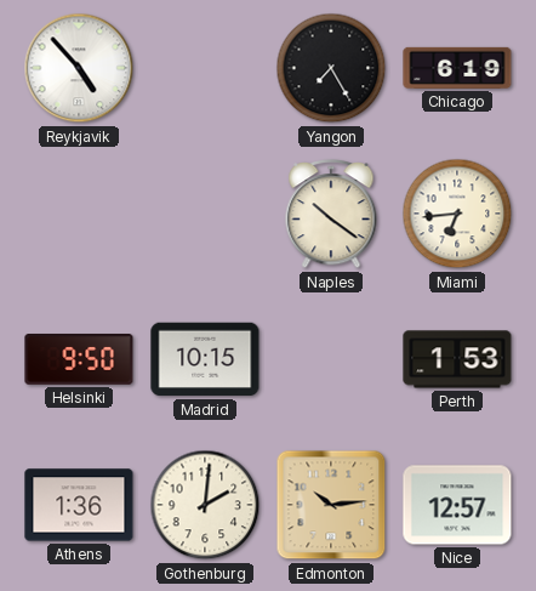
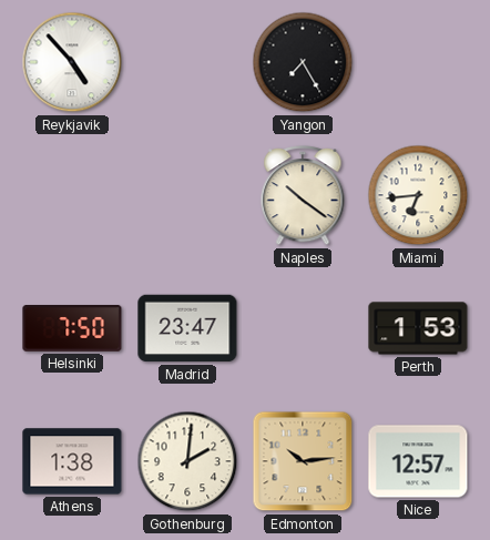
Chicago: 6:19 -> none (457, 68)
Helsinki: 9:50 -> 7:50 (72, 329)
Madrid: 10:15 -> 23:47 (187, 328)
Athens: 1:36 -> 1:38 (72, 461)
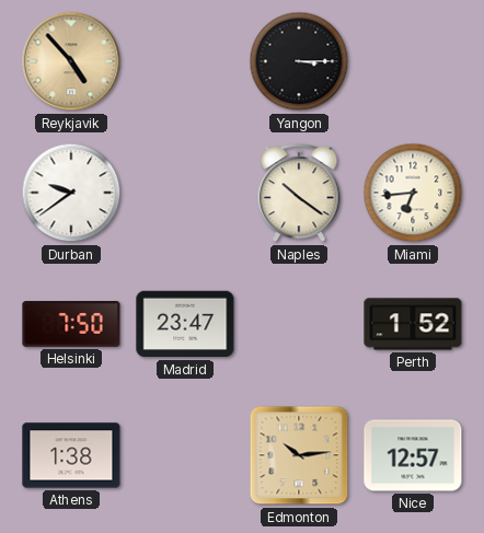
Reykjavik dial: white -> champagne (71, 61)
Yangon: 7:25 -> 3:15 (299, 61)
Durban: none -> 9:39 (71, 193)
Perth: 1:53 -> 1:52 (413, 324)
Gothenburg: 2:01 -> none (187, 461)
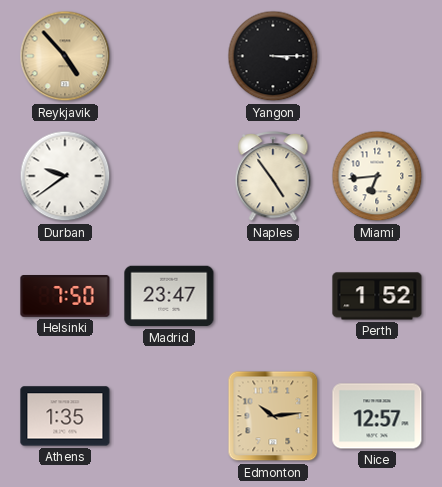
Naples: 10:21 -> 4:54 (273, 177)
Athens: 1:38 -> 1:35 (65, 416)
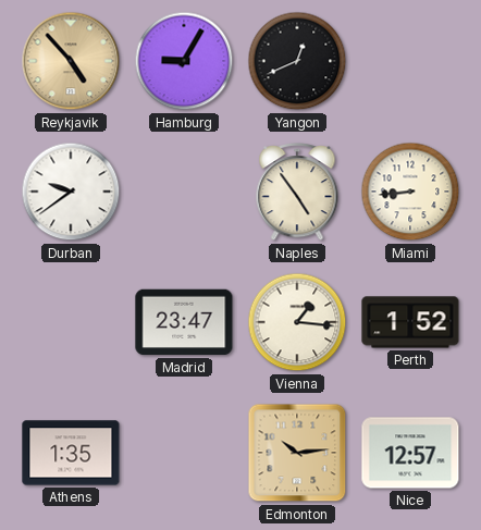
Hamburg: none -> 9:05 (184, 61)
Yangon: 3:15 -> 12:41 (297, 61)
Miami: 6:44 -> 8:44 (410, 192)
Helsinki: 7:50 -> none (65, 297)
Vienna: none -> 1:16 (297, 322)
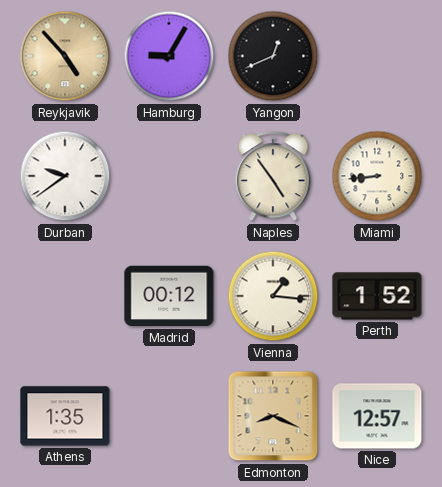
Madrid: 23:47 -> 00:12 (169, 296)
Edmonton: 10:14 -> 8:19 (273, 416)
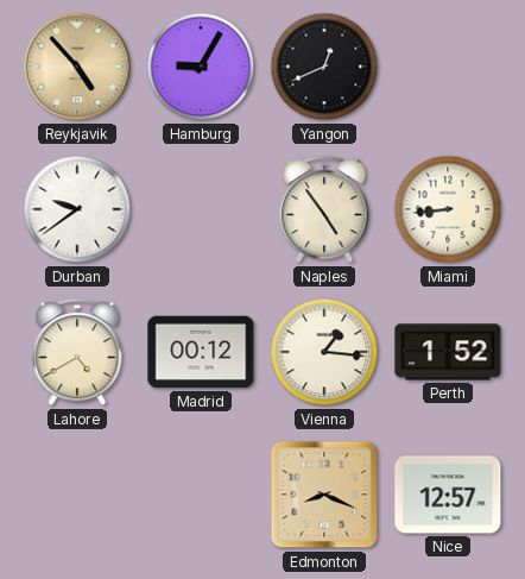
Lahore: none -> 4:40 (77, 353)
Athens: 1:35 -> none (65, 416)
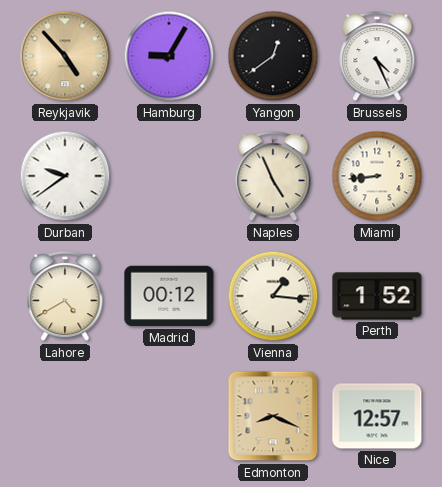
Yangon: 12:41 -> 12:39 (273, 56)
Brussels: none -> 4:26 (377, 57)
Naples: 4:54 -> 4:56 (273, 177)
